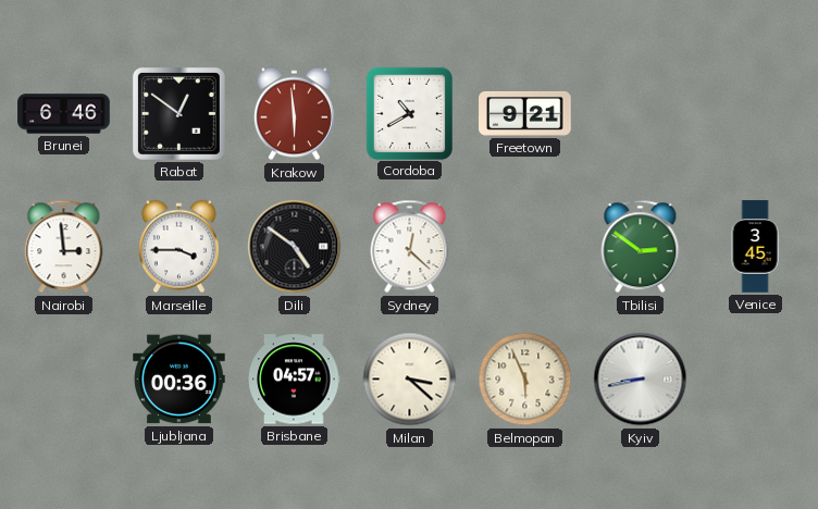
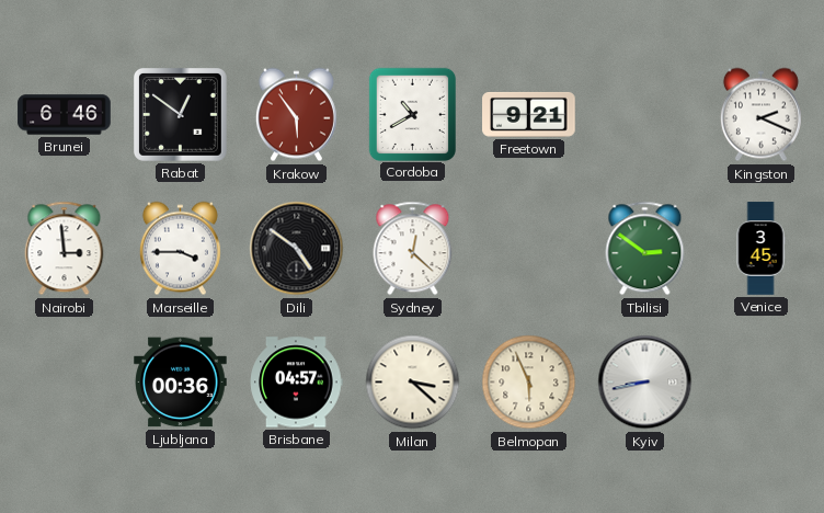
Krakow: 5:59 -> 5:54 (296, 115)
Kingston: none -> 2:19 (760, 115)
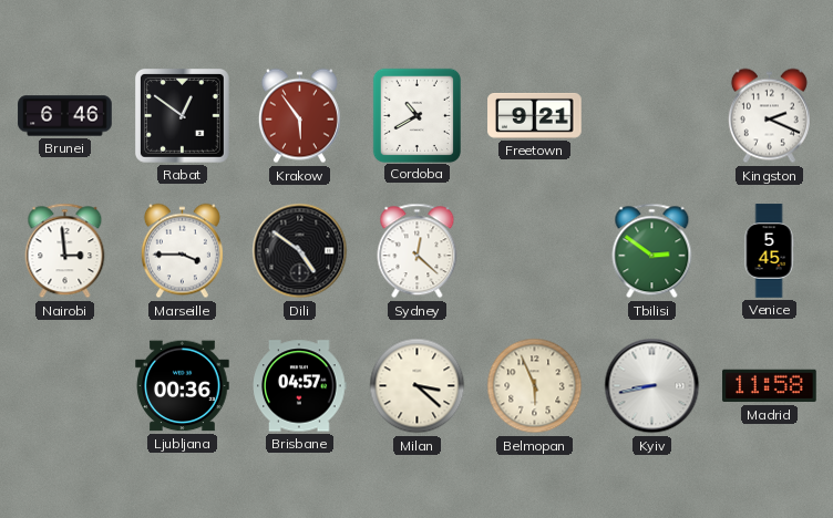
Venice: 3:45 -> 5:45 (769, 251)
Madrid: none -> 11:58 (770, 386)
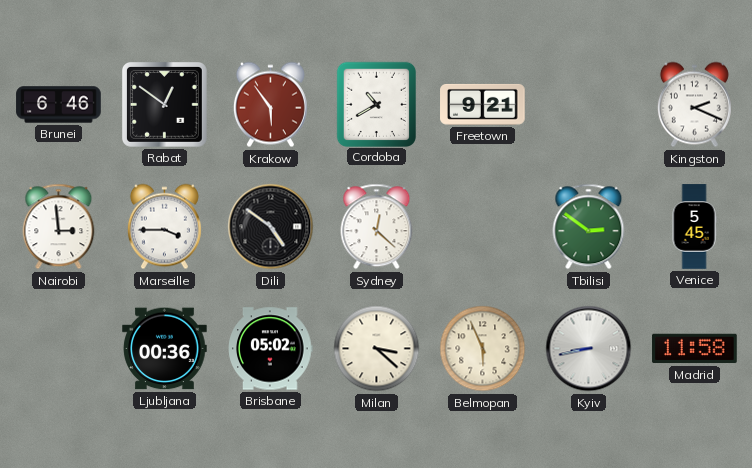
Brisbane: 04:57 -> 05:02 (271, 349)
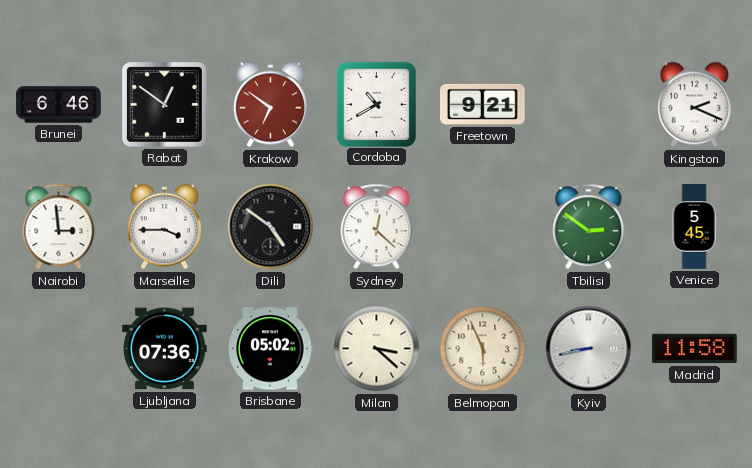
Krakow: 5:54 -> 6:51 (270, 105)
Ljubljana: 00:36 -> 07:36 (165, 349)
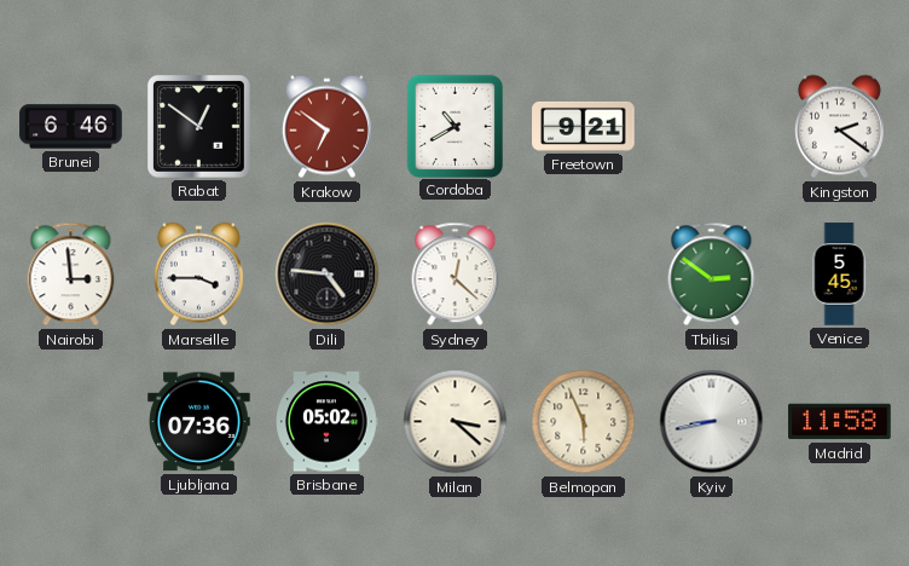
Kingston: 2:19 -> 2:21 (839, 127)
Dili: 4:51 -> 4:46 (328, 275)
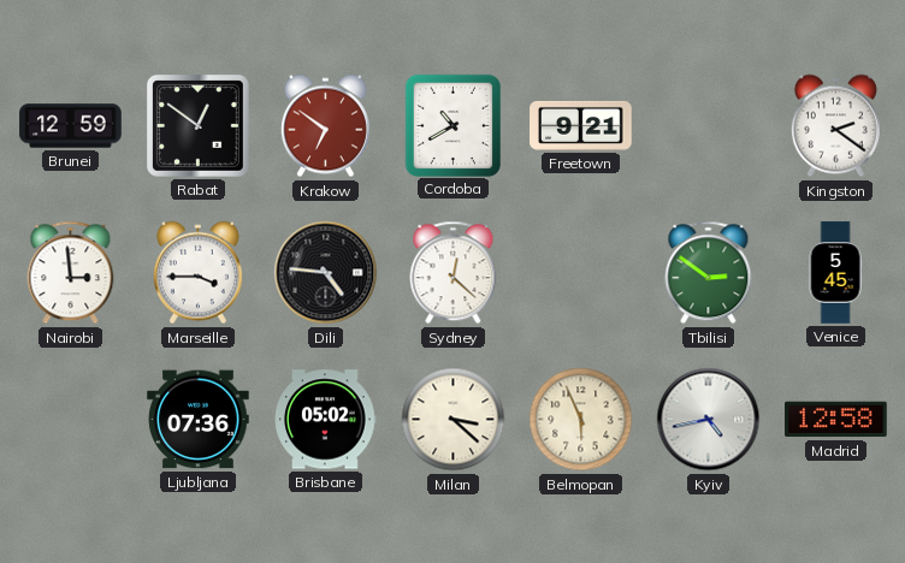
Brunei: 6:46 -> 12:59 (71, 126)
Kyiv: 8:43 -> 4:43 (709, 420)
Madrid: 11:58 -> 12:58 (836, 420)
